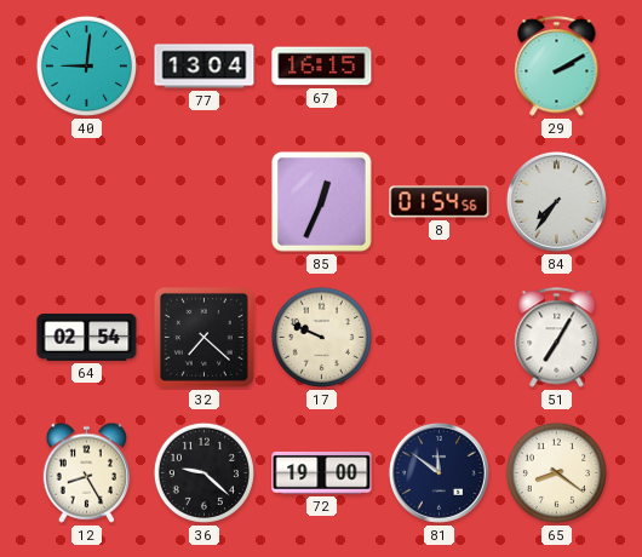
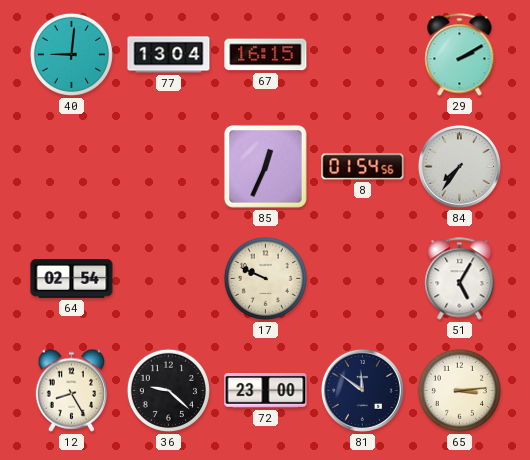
32: 7:22 -> none (204, 337)
51: 7:05 -> 5:05 (460, 279)
72: 19:00 -> 23:00 (266, 391)
65: 8:21 -> 3:14 (459, 390)
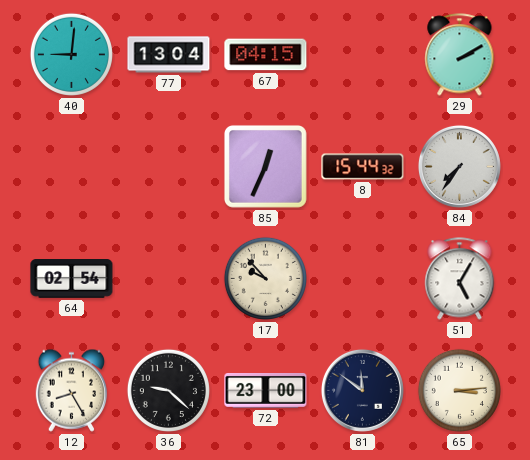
67: 16:15 -> 04:15 (266, 55)
8: 01:54 -> 15:44 (363, 167)
17: 9:49 -> 9:53 (265, 278)
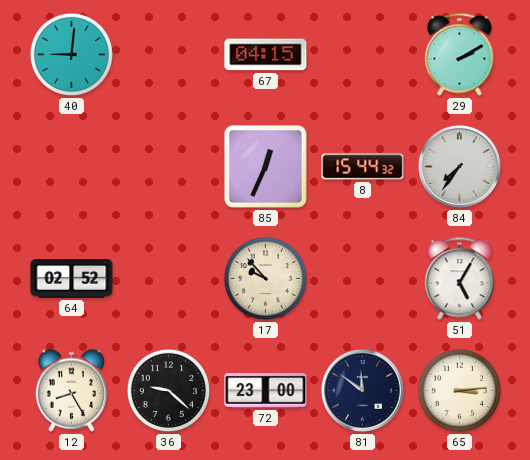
77: 13:04 -> none (169, 55)
64: 02:54 -> 02:52 (72, 279)
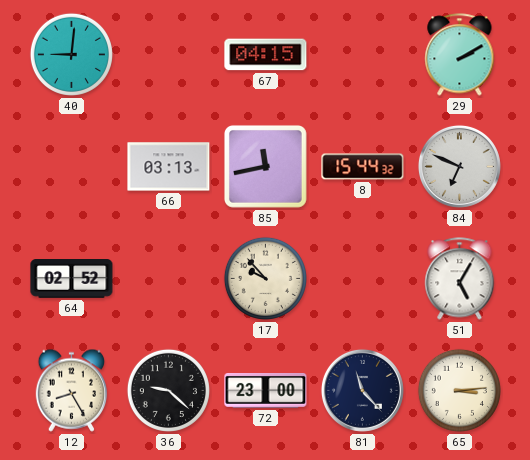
66: none -> 03:13 (169, 167)
85: 12:34 -> 11:43 (265, 166)
84: 7:36 -> 6:49 (459, 166)
81: 11:51 -> 11:23 (362, 390)
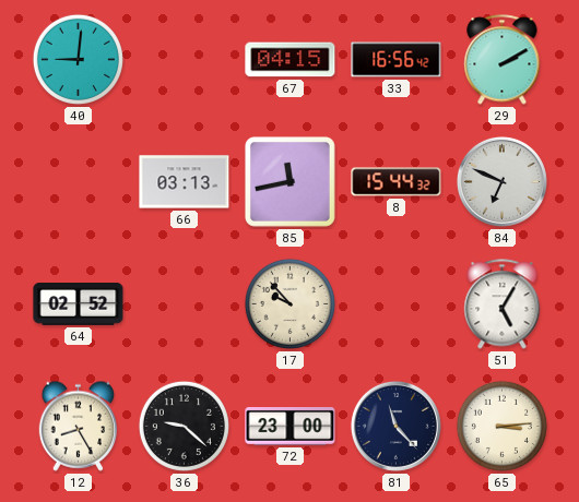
33: none -> 16:56 (397, 60)
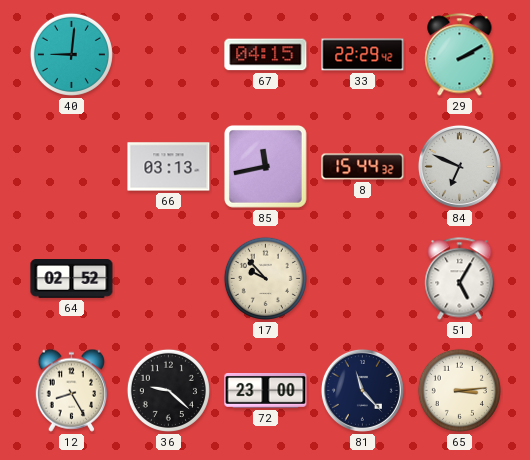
33: 16:56 -> 22:29 (363, 55)
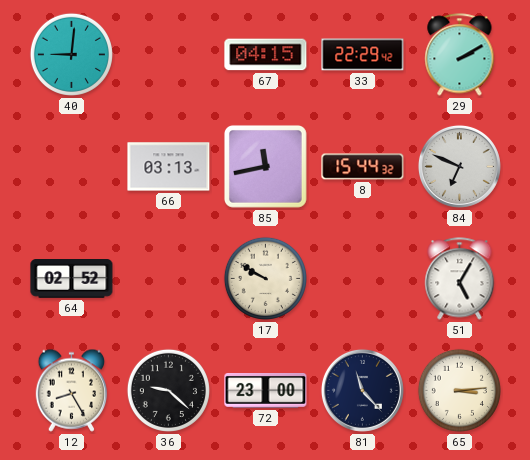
17: 9:53 -> 9:50 (265, 278)
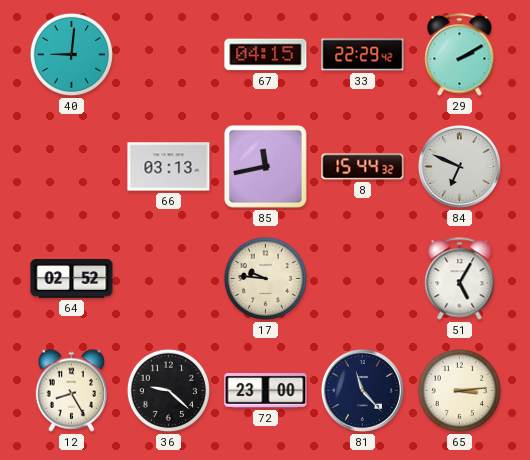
17: 9:50 -> 9:46 (265, 278)
